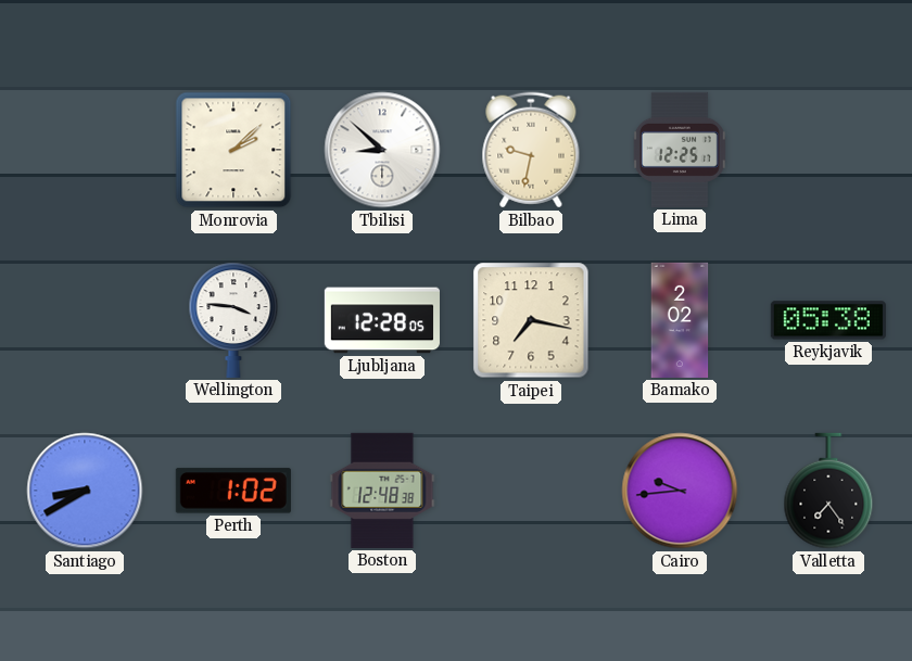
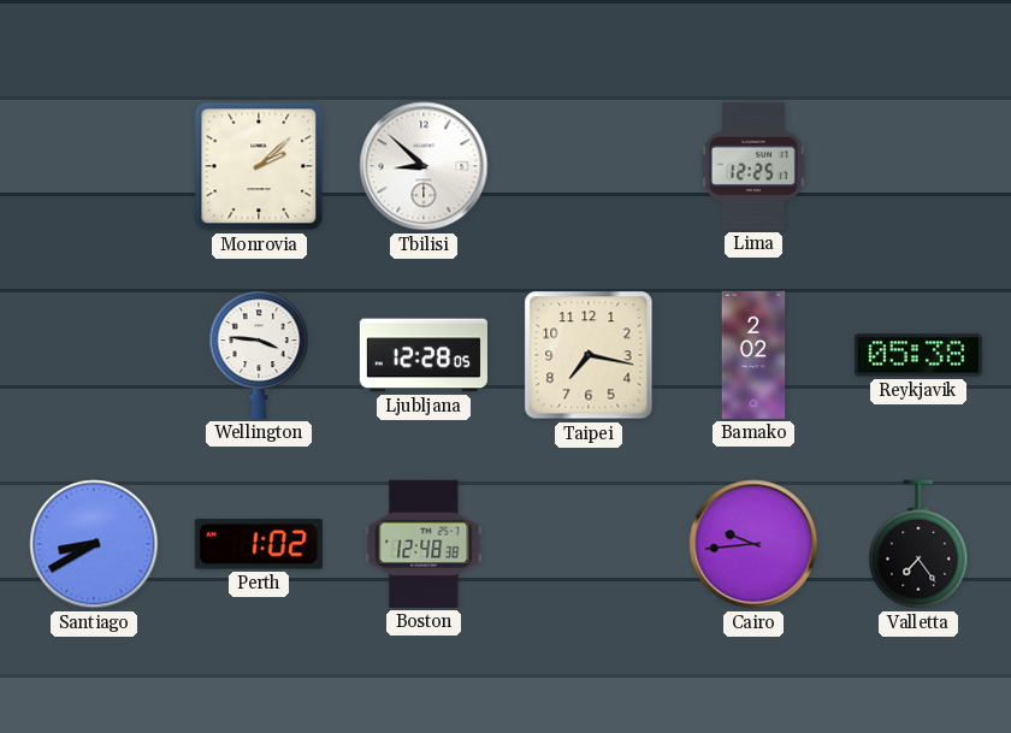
Bilbao: 9:32 -> none (531, 150)
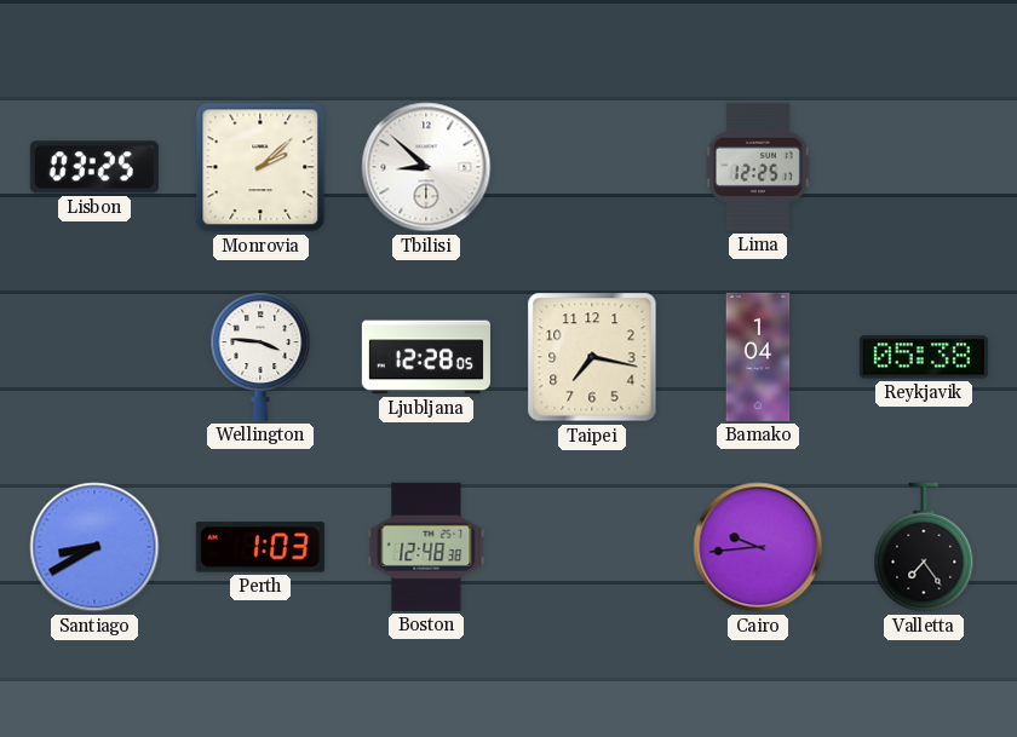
Lisbon: none -> 03:25 (94, 167)
Bamako: 2:02 -> 1:04 (758, 357)
Perth: 1:02 -> 1:03 (260, 547)
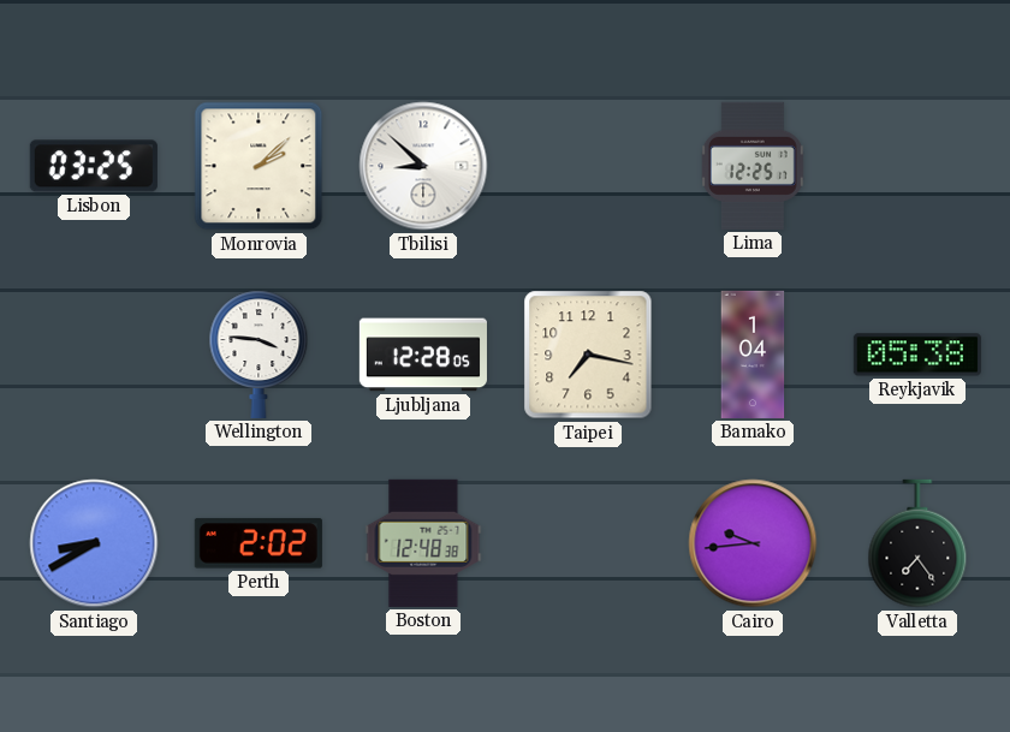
Perth: 1:03 -> 2:02 (259, 543)
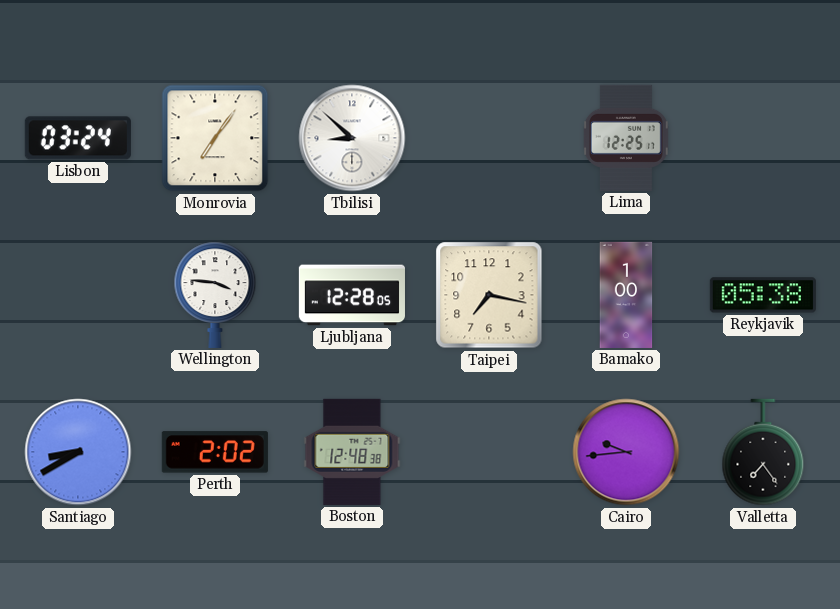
Lisbon: 03:25 -> 03:24 (78, 138)
Monrovia: 2:08 -> 7:06 (215, 138)
Bamako: 1:04 -> 1:00 (626, 295)
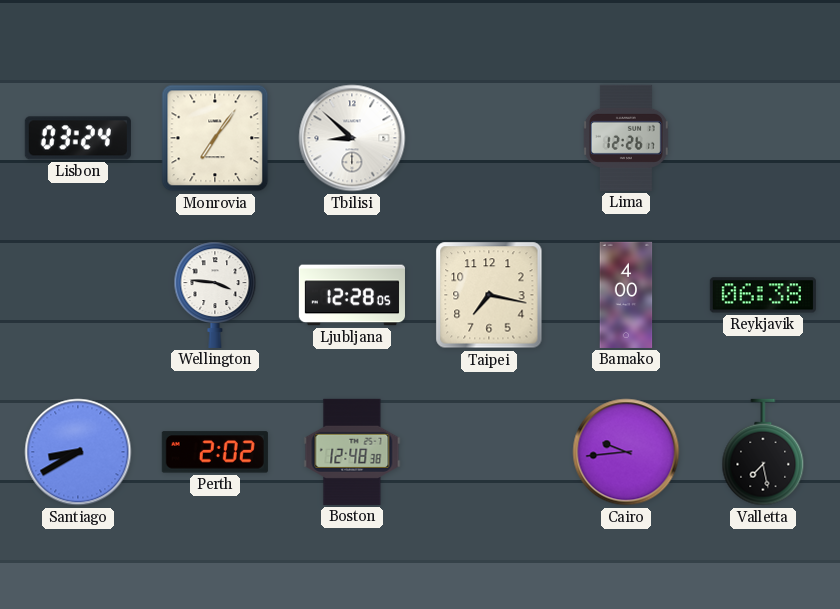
Lima: 12:25 -> 12:26 (626, 138)
Bamako: 1:00 -> 4:00 (626, 295)
Reykjavik: 05:38 -> 06:38 (763, 295)
Valletta: 7:24 -> 7:28 (763, 452)
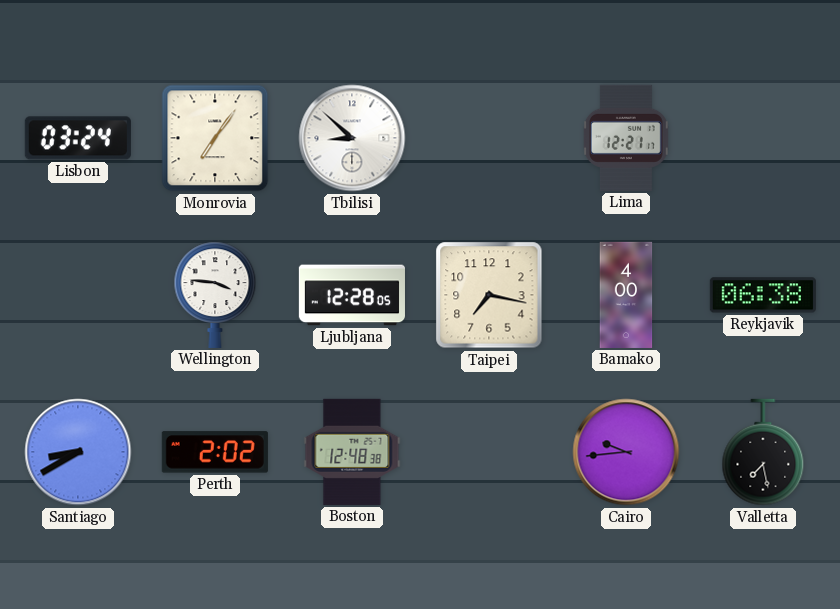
Lima: 12:26 -> 12:21 (626, 138)
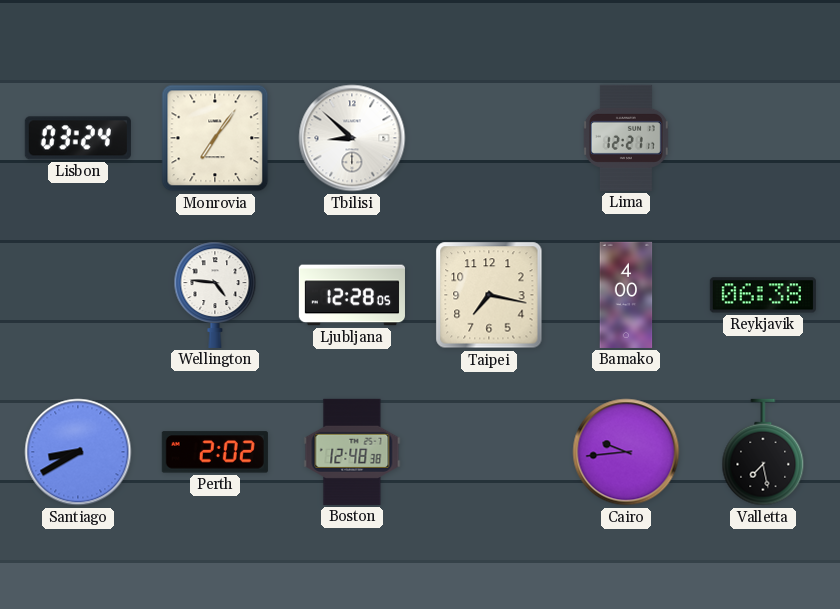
Wellington: 3:46 -> 4:46 (215, 295)
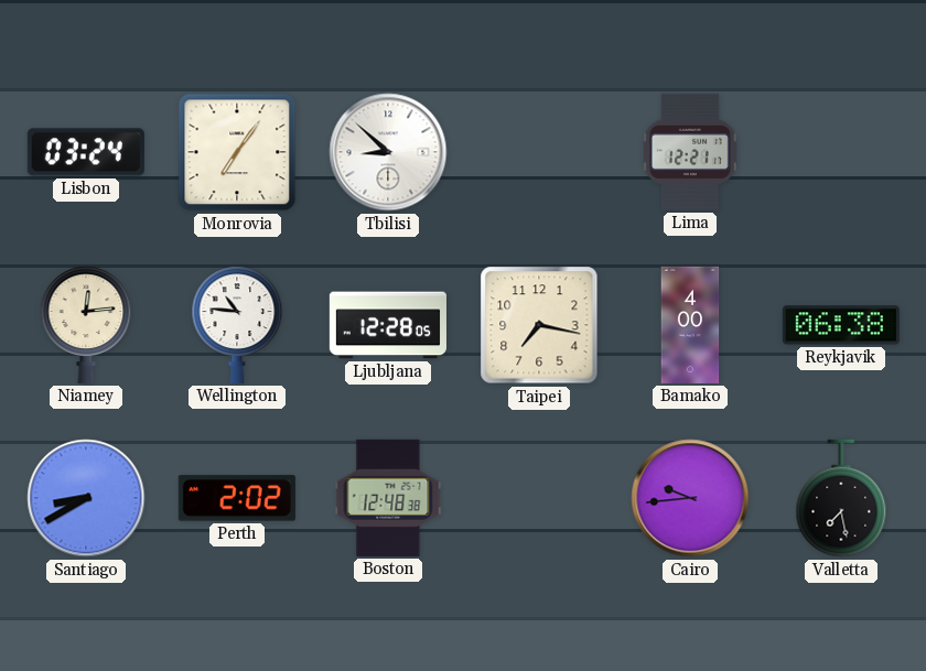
Niamey: none -> 12:14 (86, 325)
Wellington: 4:46 -> 10:46 (237, 325)
